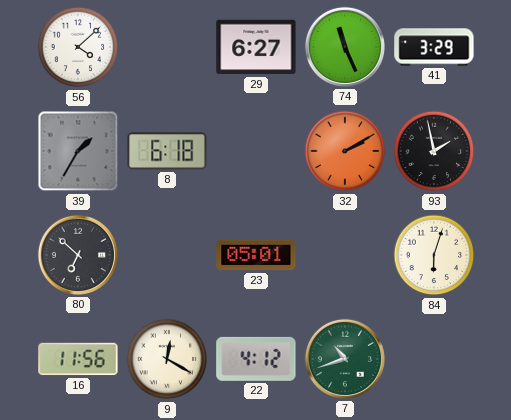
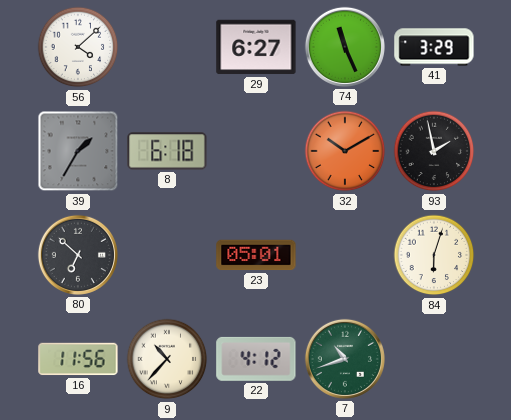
32: 2:10 -> 10:10 (345, 151)
9: 12:20 -> 10:37 (167, 359)
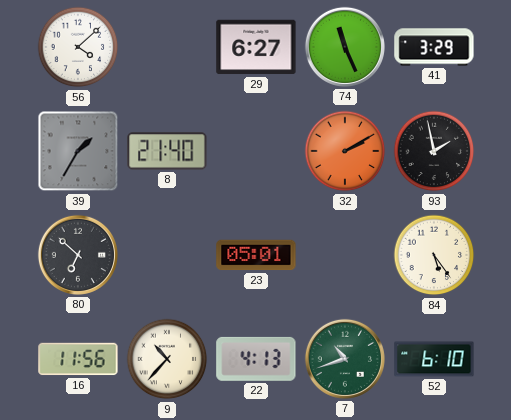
8: 6:18 -> 21:40 (167, 151)
32: 10:10 -> 2:10 (345, 151)
84: 6:03 -> 5:24 (434, 255)
22: 4:12 -> 4:13 (256, 359)
52: none -> 6:10 (434, 359)
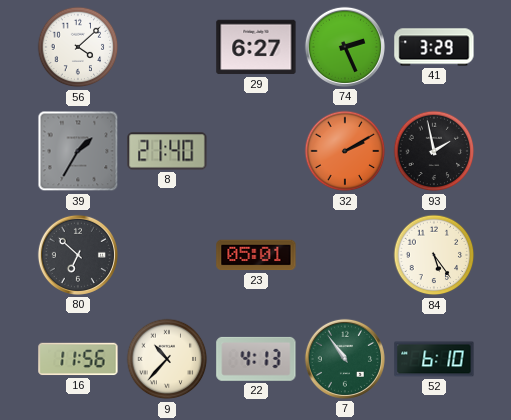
74: 11:26 -> 2:26 (345, 47)
7: 10:42 -> 10:54 (345, 359)
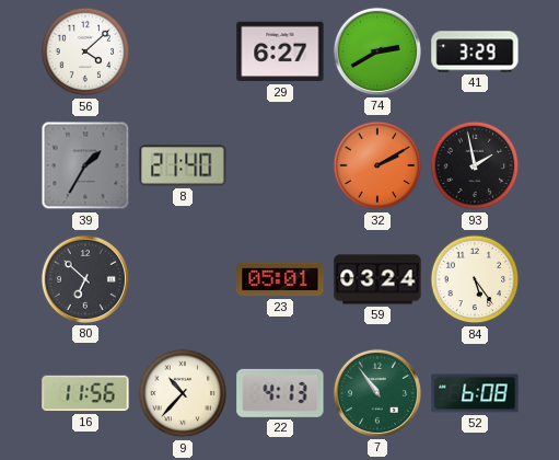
74: 2:26 -> 2:40 (377, 51)
59: none -> 03:24 (377, 279)
52: 6:10 -> 6:08 (475, 393)
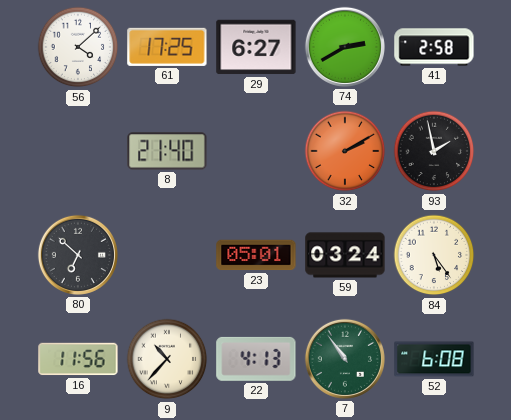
61: none -> 17:25 (167, 47)
41: 3:29 -> 2:58 (434, 47)
39: 1:35 -> none (85, 165)
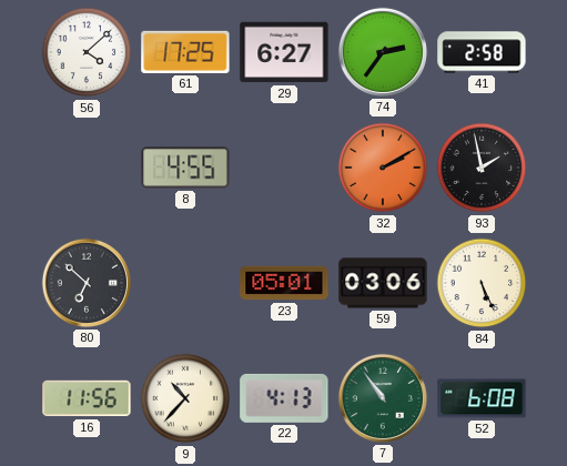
74: 2:40 -> 2:36 (383, 52)
8: 21:40 -> 4:55 (185, 168)
59: 03:24 -> 03:06 (383, 283)
84: 5:24 -> 5:26 (482, 283)
